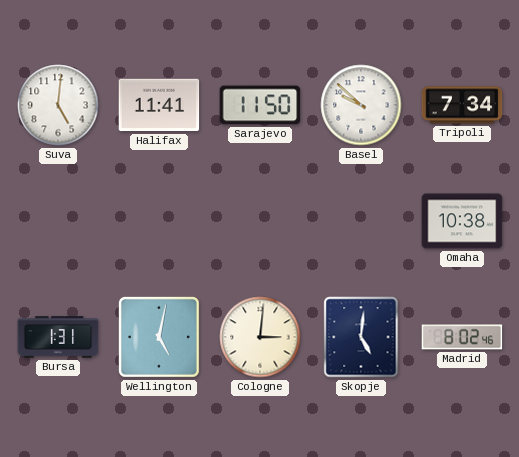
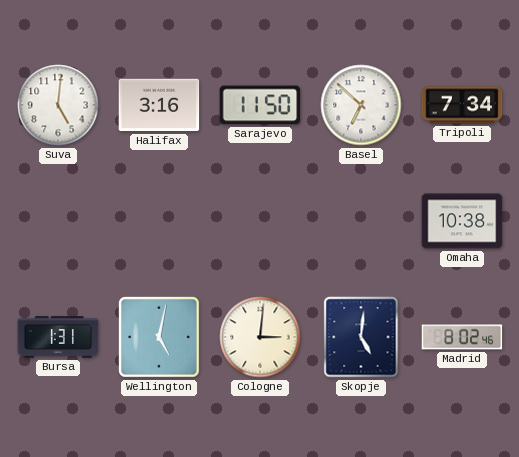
Halifax: 11:41 -> 3:16 (159, 105)
Basel: 9:52 -> 6:52 (361, 105)
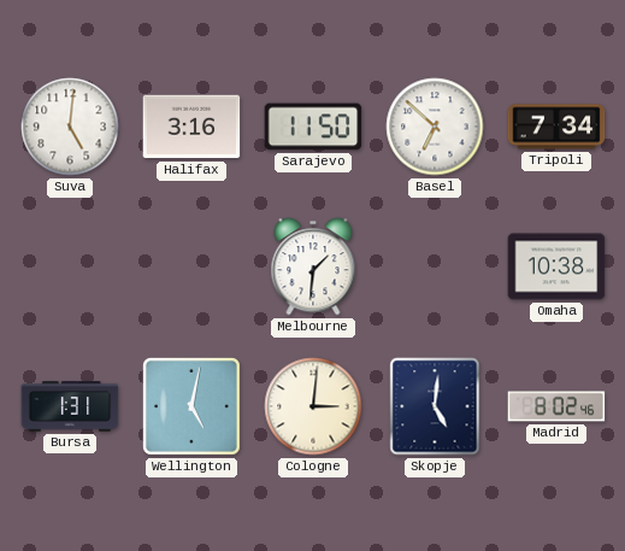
Melbourne: none -> 1:31 (313, 266)
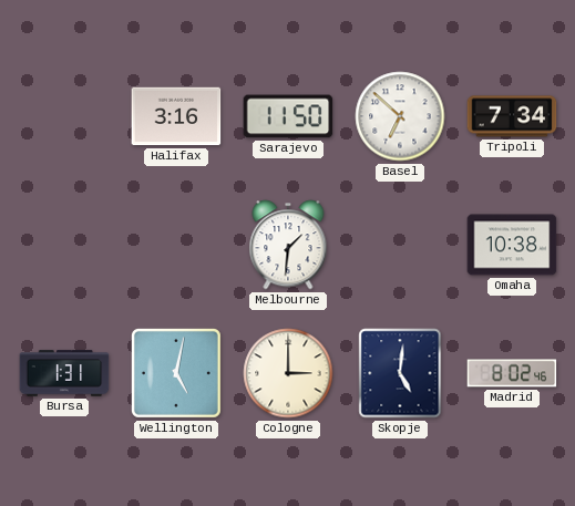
Suva: 5:01 -> none (70, 127)
Cologne: 3:01 -> 3:00 (288, 373)
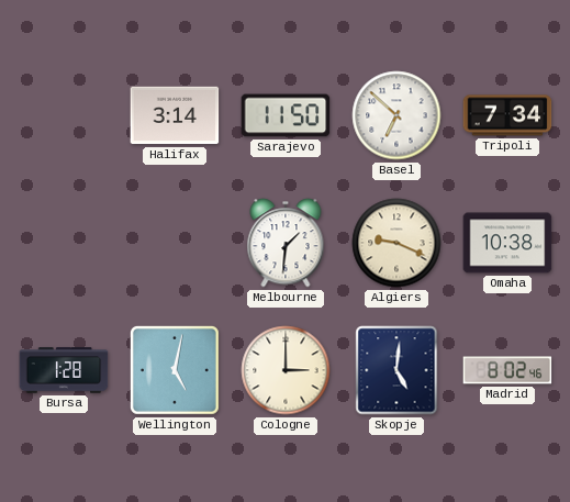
Halifax: 3:16 -> 3:14 (175, 115)
Algiers: none -> 9:19 (396, 243)
Bursa: 1:31 -> 1:28 (64, 370)
